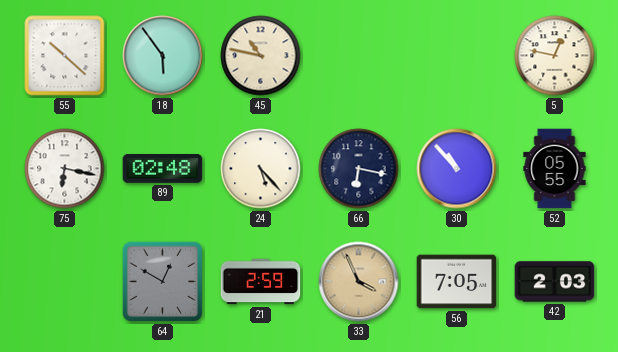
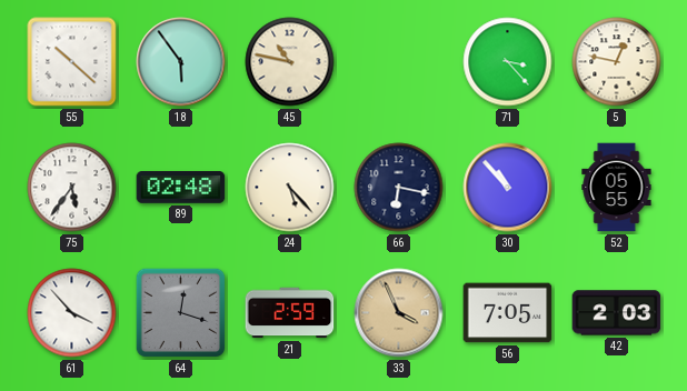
71: none -> 3:23 (508, 62)
75: 6:17 -> 5:36 (72, 188)
61: none -> 3:53 (72, 313)
64: 12:50 -> 12:18 (181, 313)
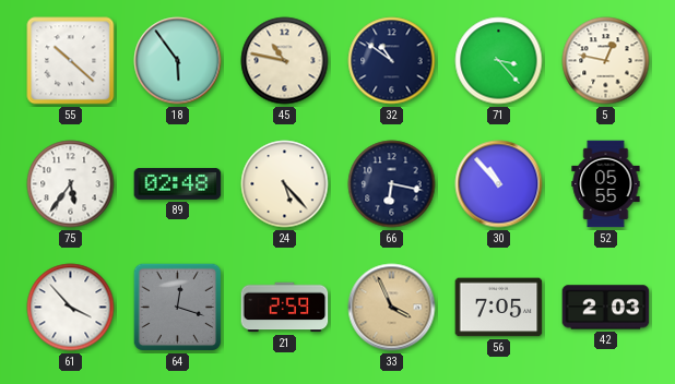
32: none -> 10:51 (392, 61)
